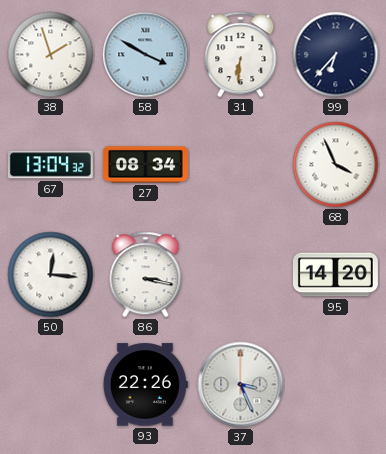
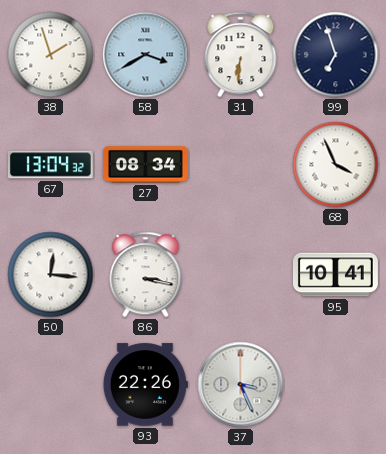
58: 3:50 -> 3:40 (146, 55)
99: 6:37 -> 6:57 (336, 55)
95: 14:20 -> 10:41 (335, 275)
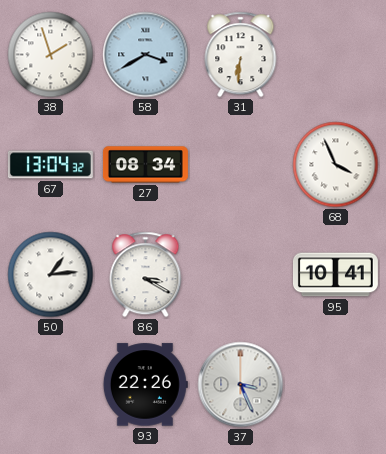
99: 6:57 -> none (336, 55)
50: 12:16 -> 1:14 (51, 275)
86: 3:17 -> 3:20 (146, 275)
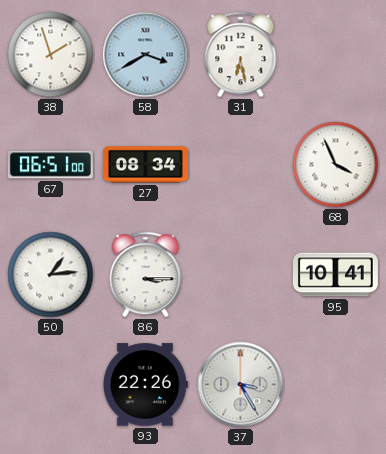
31: 6:31 -> 6:28 (241, 55)
67: 13:04 -> 06:51 (50, 165)
86: 3:20 -> 3:15 (146, 275)
37: 3:26 -> 3:25 (241, 385)
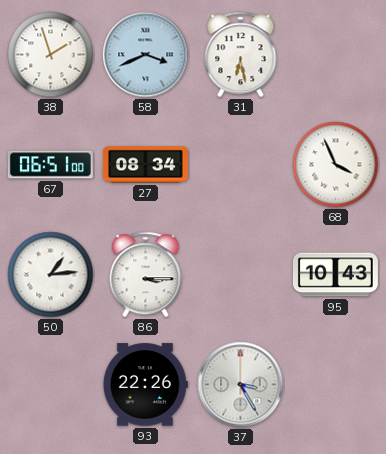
58: 3:40 -> 3:41 (146, 55)
95: 10:41 -> 10:43 (335, 275)
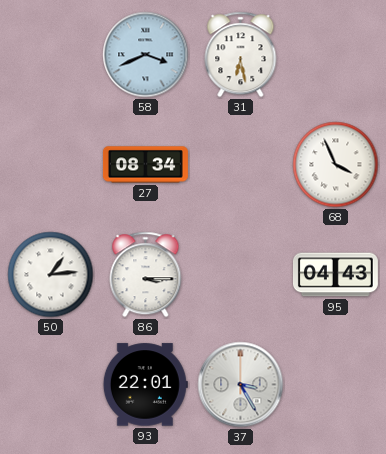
38: 1:57 -> none (51, 55)
67: 06:51 -> none (50, 165)
95: 10:43 -> 04:43 (335, 275)
93: 22:26 -> 22:01 (145, 385)
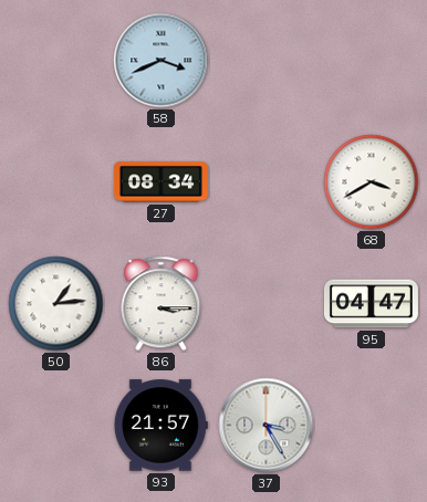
31: 6:28 -> none (241, 55)
68: 3:56 -> 3:40 (372, 182)
95: 04:43 -> 04:47 (371, 304)
93: 22:01 -> 21:57 (160, 426)
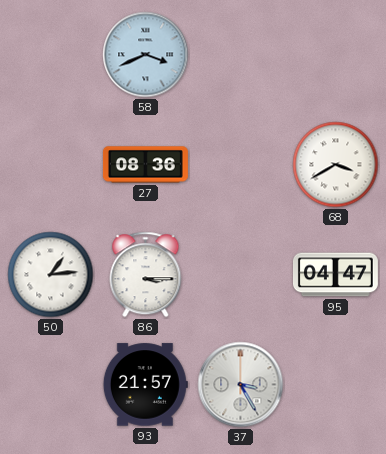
27: 08:34 -> 08:36 (145, 165)
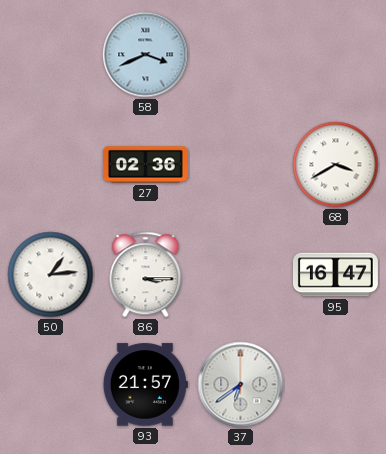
27: 08:36 -> 02:36 (145, 165)
95: 04:47 -> 16:47 (335, 275)
37: 3:25 -> 6:39 (241, 385)
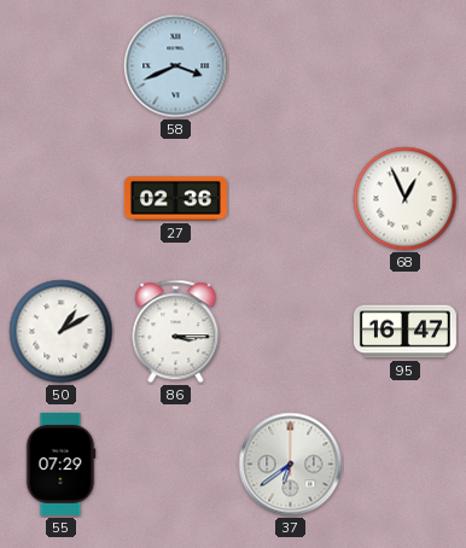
68: 3:40 -> 12:56 (406, 199)
50: 1:14 -> 1:10 (62, 332)
55: none -> 07:29 (60, 464)
93: 21:57 -> none (145, 385)
